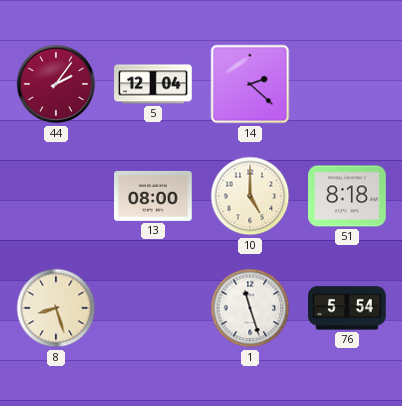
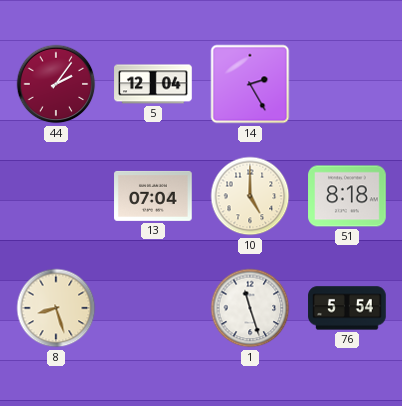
14: 2:22 -> 2:25 (250, 84)
13: 08:00 -> 07:04 (153, 196)
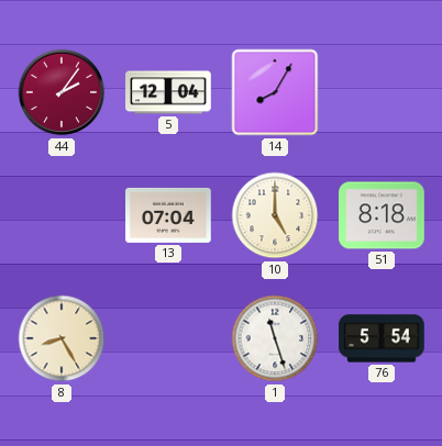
14: 2:25 -> 8:05 (275, 92)
8: 8:27 -> 8:25 (62, 338)
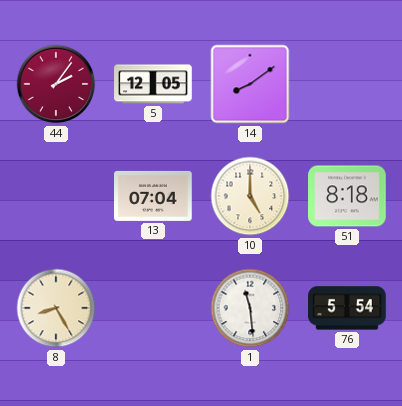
5: 12:04 -> 12:05 (153, 84)
14: 8:05 -> 8:09 (250, 84)
1: 11:27 -> 11:29 (250, 308)
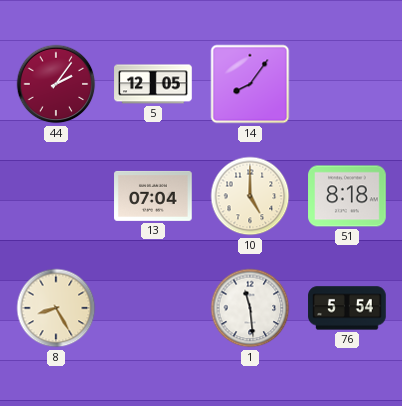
14: 8:09 -> 8:06 (250, 84)
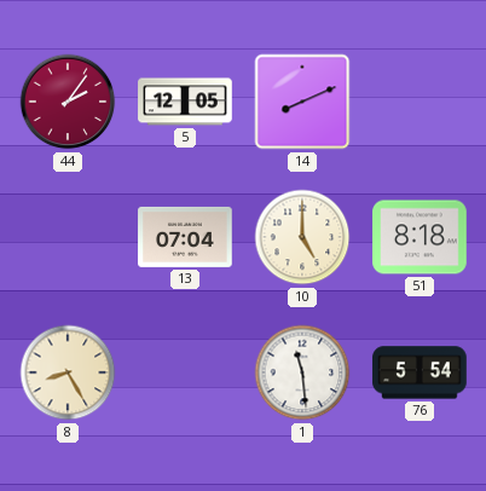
14: 8:06 -> 8:11 (302, 102)
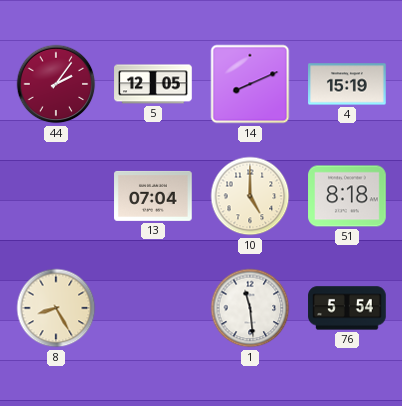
4: none -> 15:19 (347, 84)
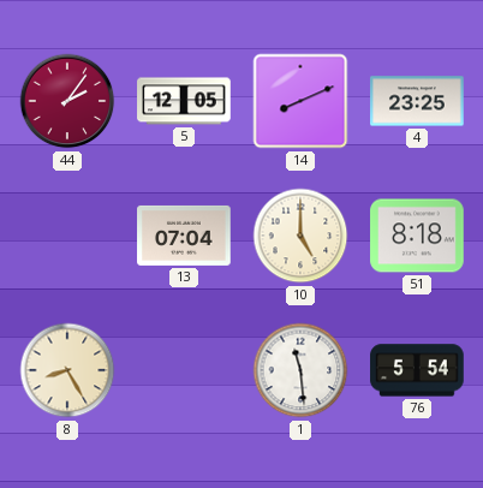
4: 15:19 -> 23:25 (417, 101)
